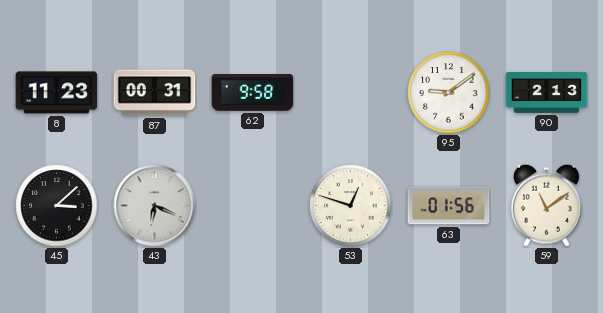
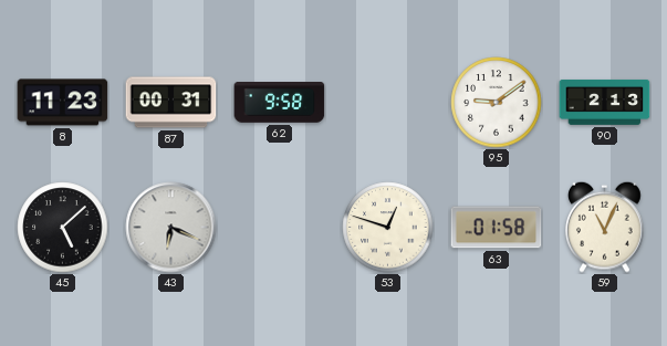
45: 3:08 -> 5:08 (63, 228)
63: 01:56 -> 01:58 (497, 228)
59: 11:09 -> 11:04 (605, 227)
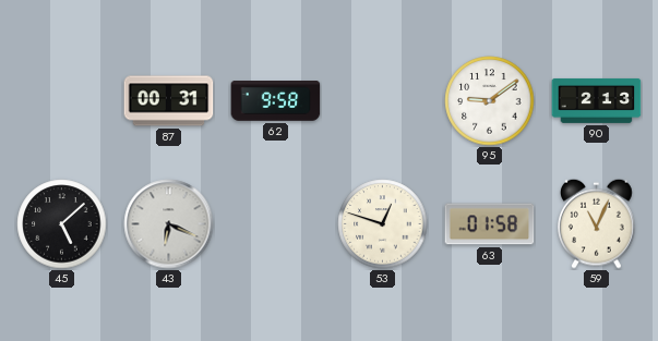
8: 11:23 -> none (63, 103)
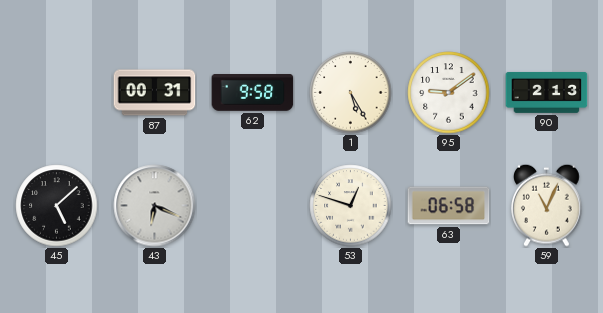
1: none -> 5:25 (351, 93)
63: 01:58 -> 06:58 (449, 206)
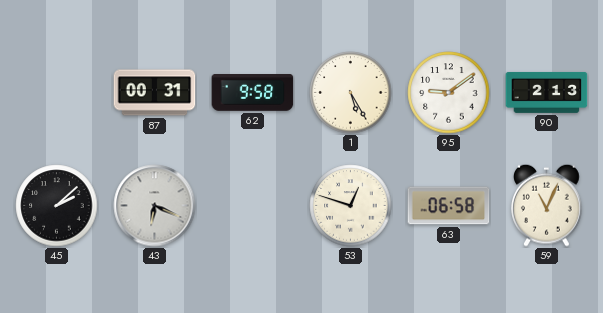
45: 5:08 -> 2:08 (57, 206)
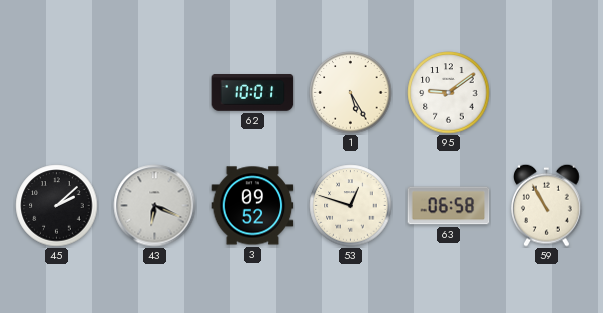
87: 00:31 -> none (155, 93)
62: 9:58 -> 10:01 (253, 93)
90: 2:13 -> none (547, 92)
3: none -> 09:52 (253, 206)
59: 11:04 -> 10:55 (547, 205)
